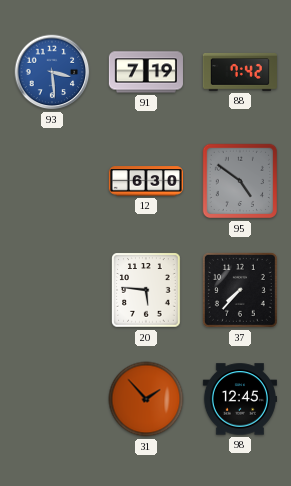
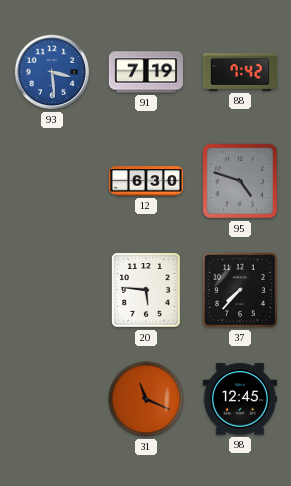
95: 4:51 -> 4:48 (240, 181)
31: 1:53 -> 11:19 (146, 399)
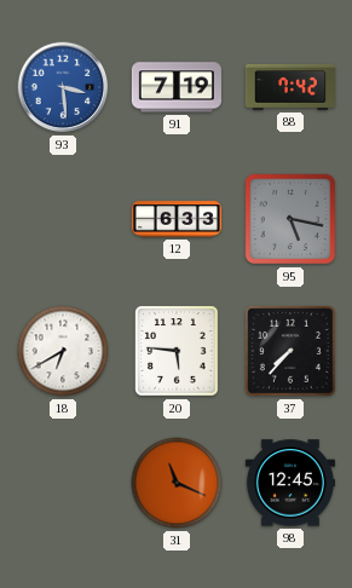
12: 6:30 -> 6:33 (177, 219)
95: 4:48 -> 5:17 (290, 219)
18: none -> 6:40 (63, 351)
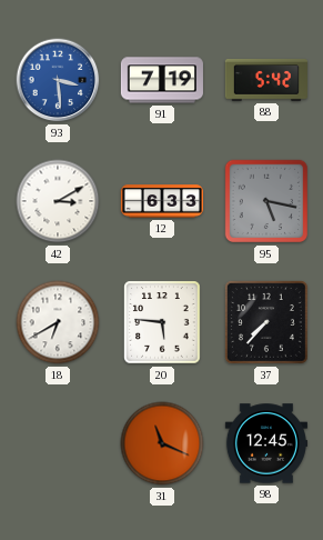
88: 7:42 -> 5:42 (266, 80)
42: none -> 3:10 (58, 201)
